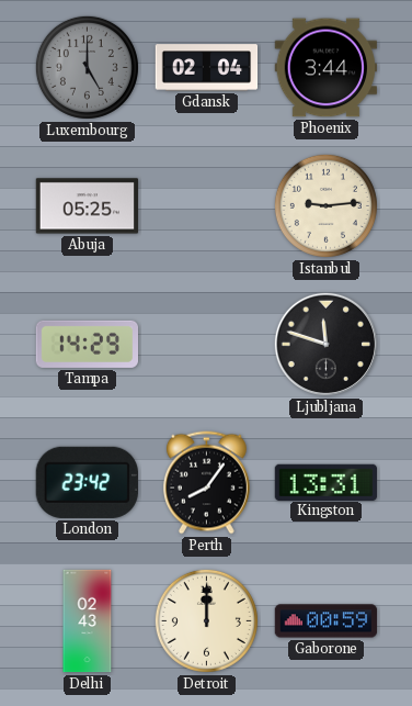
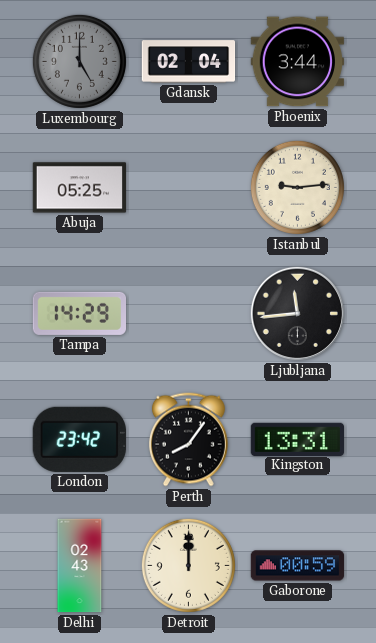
Ljubljana: 11:48 -> 11:44 (297, 313)
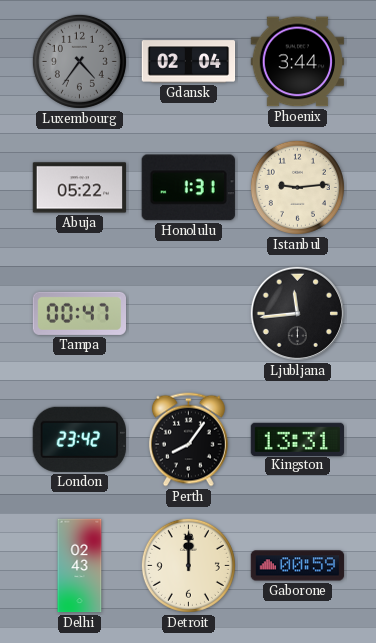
Luxembourg: 5:00 -> 4:36 (79, 61)
Abuja: 05:25 -> 05:22 (80, 188)
Honolulu: none -> 1:31 (188, 188)
Tampa: 14:29 -> 00:47 (79, 313)
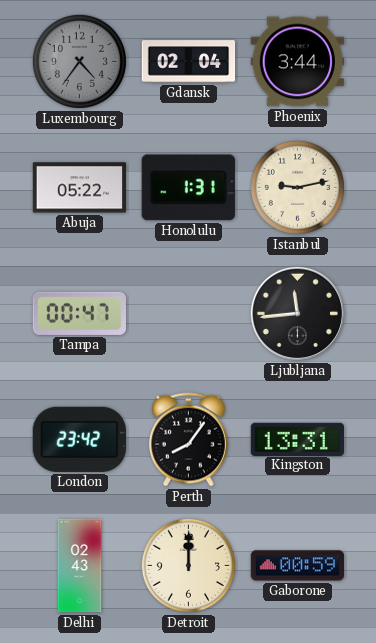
Istanbul: 9:14 -> 9:13 (297, 187)
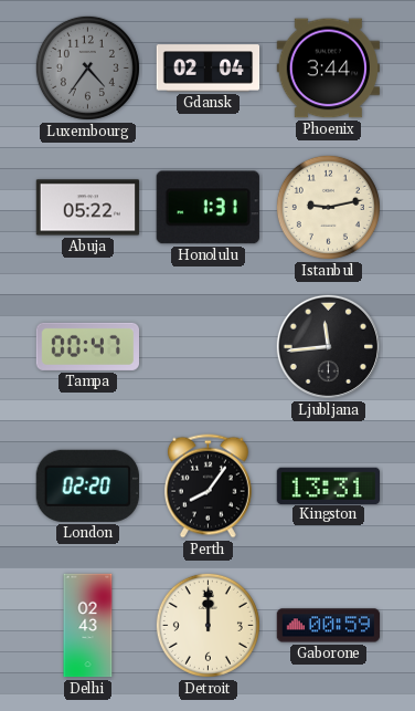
London: 23:42 -> 02:20 (87, 485)
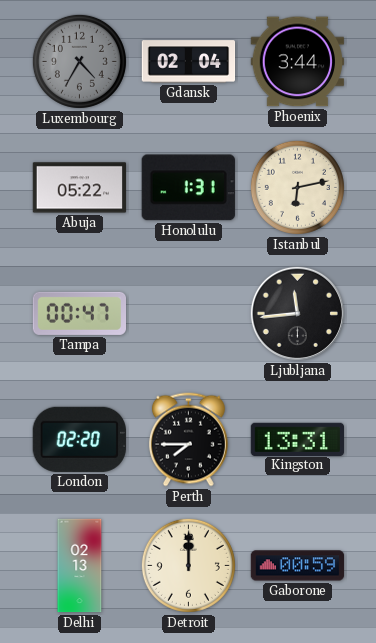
Luxembourg: 4:36 -> 4:35 (79, 61)
Istanbul: 9:13 -> 6:13 (297, 187)
Perth: 8:06 -> 7:45 (188, 440)
Delhi: 02:43 -> 02:13 (80, 566)
